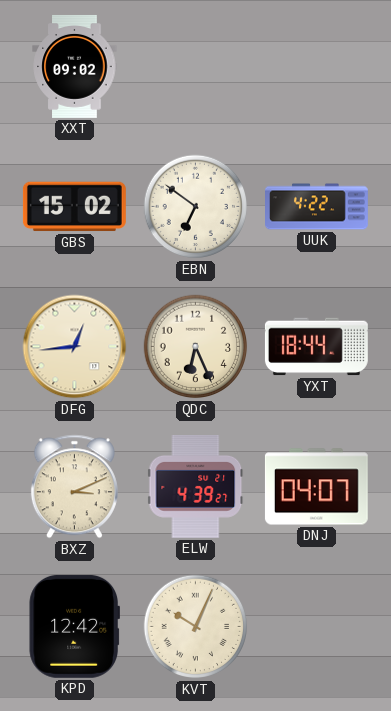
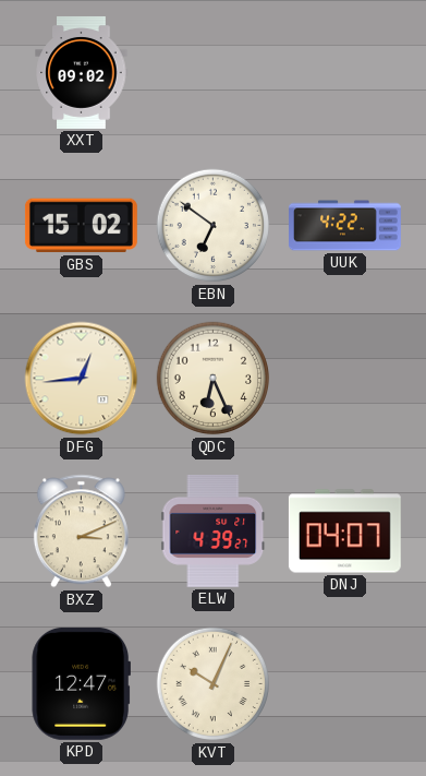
YXT: 18:44 -> none (316, 347)
KPD: 12:42 -> 12:47 (81, 683)
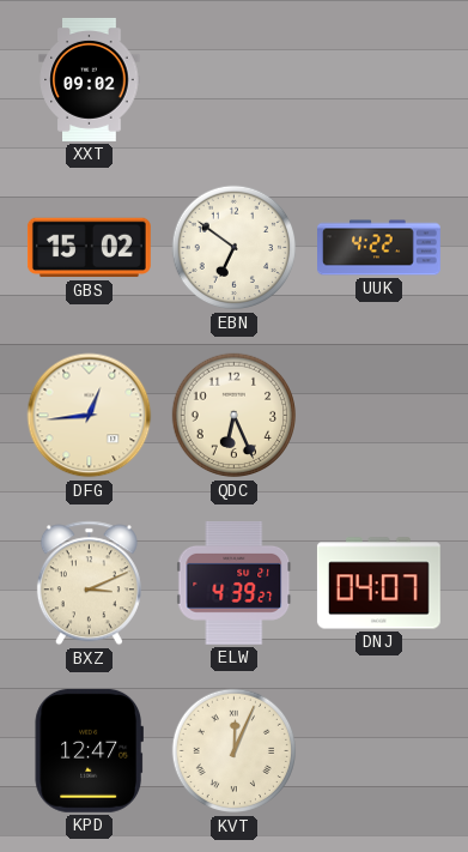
KVT: 10:04 -> 12:04 (235, 751)
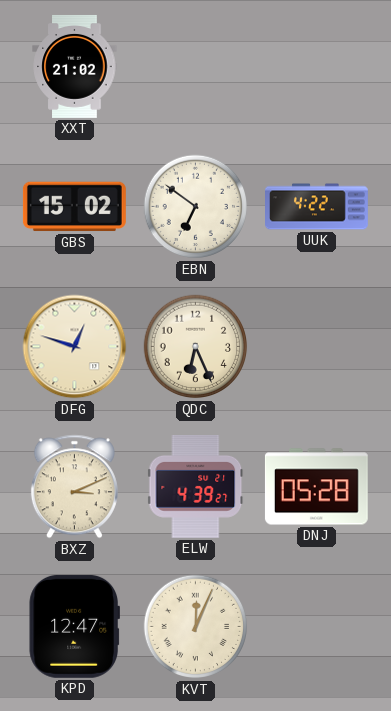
XXT: 09:02 -> 21:02 (75, 66)
DFG: 12:44 -> 12:48 (75, 347)
DNJ: 04:07 -> 05:28 (316, 487)
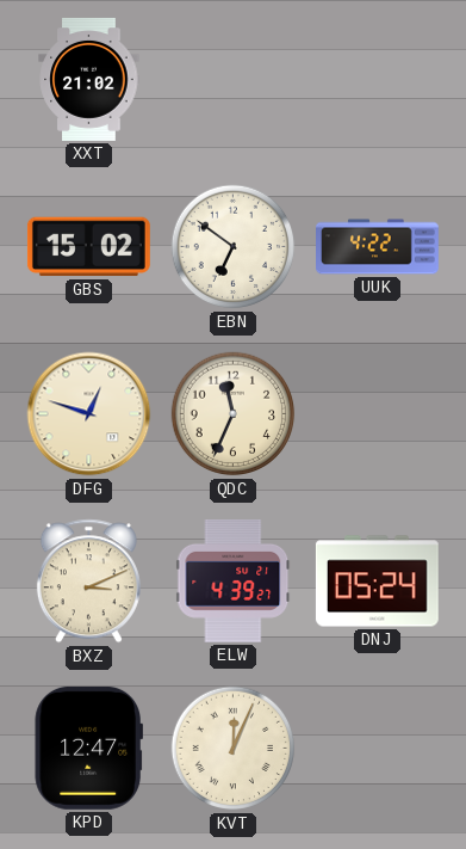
QDC: 6:26 -> 11:34 (234, 414)
DNJ: 05:28 -> 05:24 (377, 582)
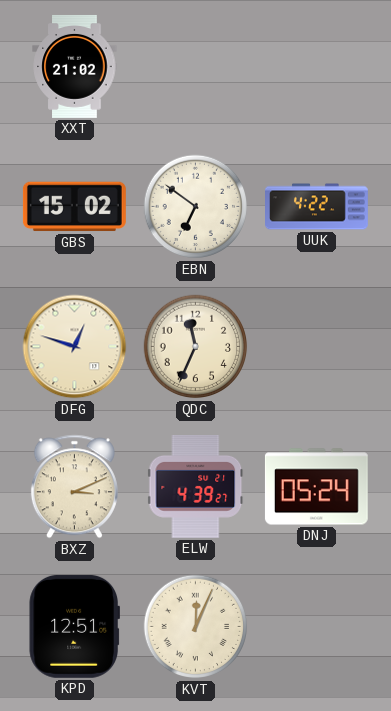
KPD: 12:47 -> 12:51 (74, 626)
